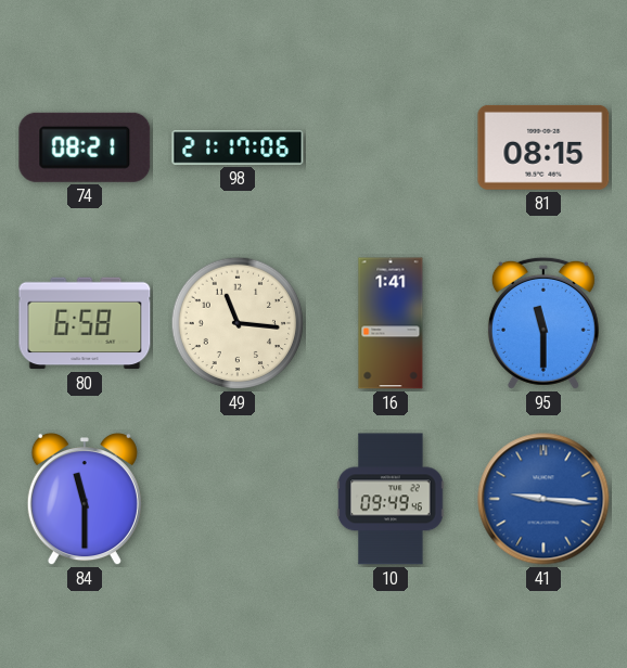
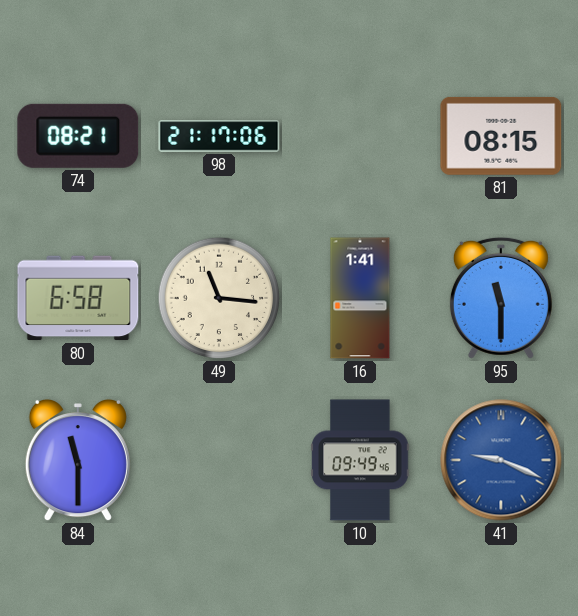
41: 9:16 -> 9:19 (501, 460)
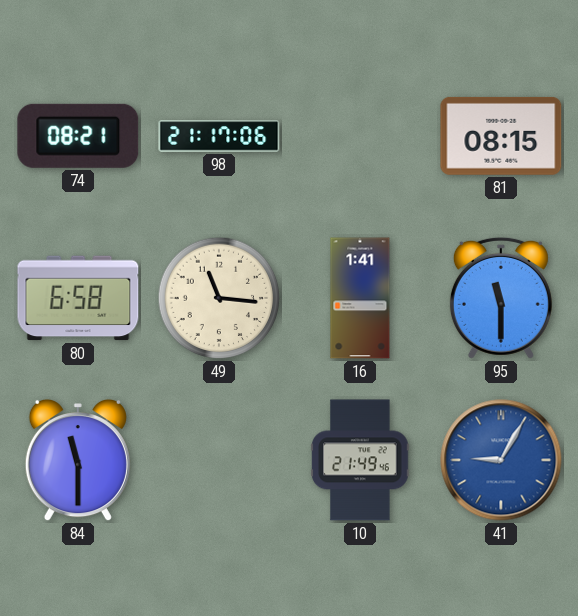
10: 09:49 -> 21:49 (360, 460)
41: 9:19 -> 9:05 (501, 460)
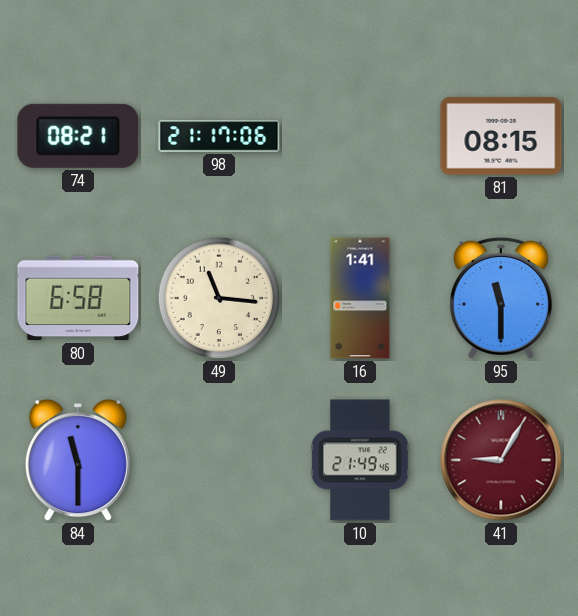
41 dial: blue -> burgundy (501, 460)
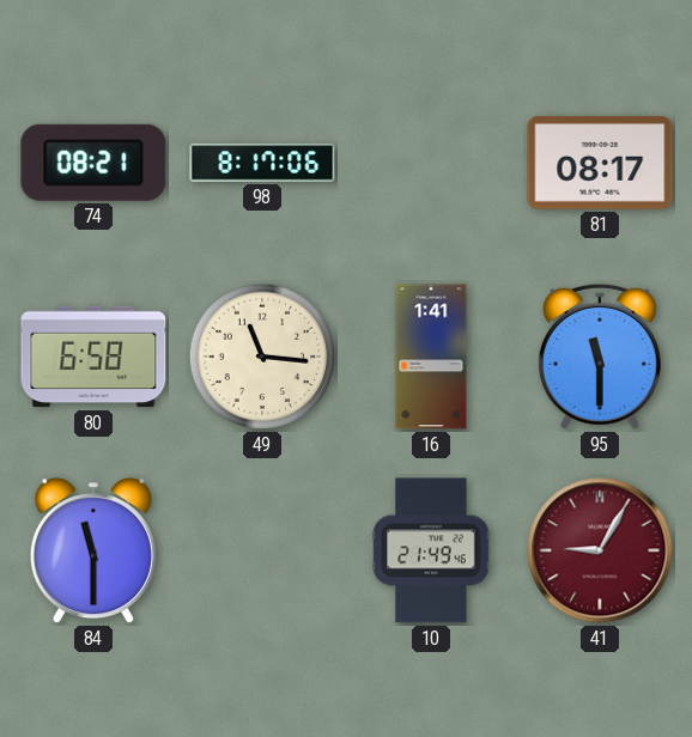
98: 21:17 -> 8:17 (262, 163)
81: 08:15 -> 08:17 (600, 163)
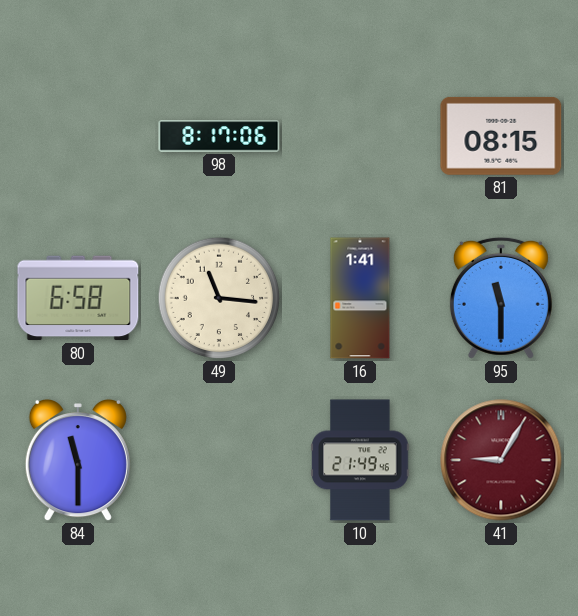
74: 08:21 -> none (93, 163)
81: 08:17 -> 08:15 (501, 136)
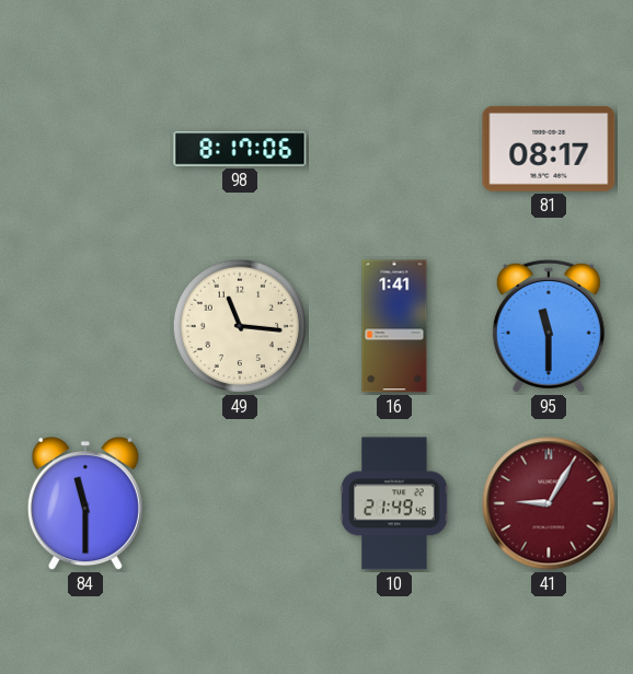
81: 08:15 -> 08:17 (549, 149)
80: 6:58 -> none (78, 298)
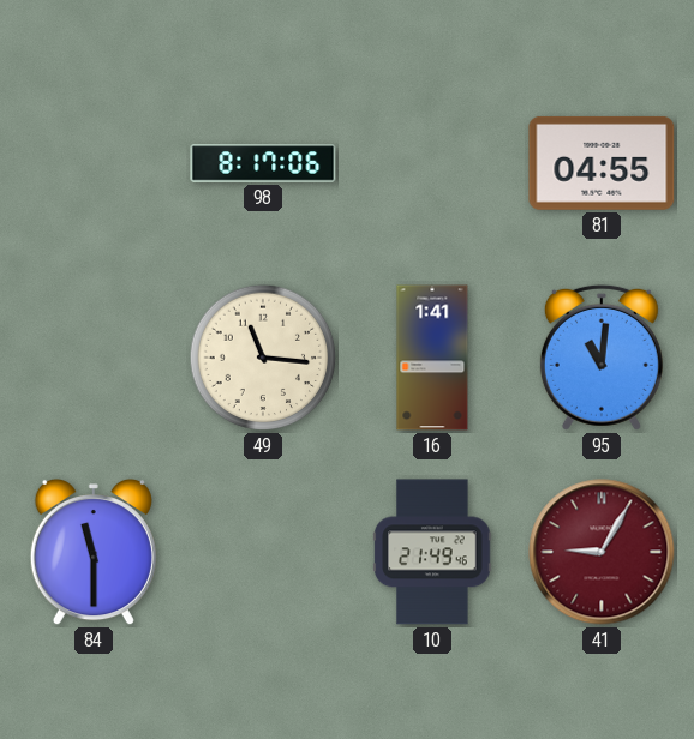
81: 08:17 -> 04:55 (602, 163)
95: 11:30 -> 11:01 (602, 358)
